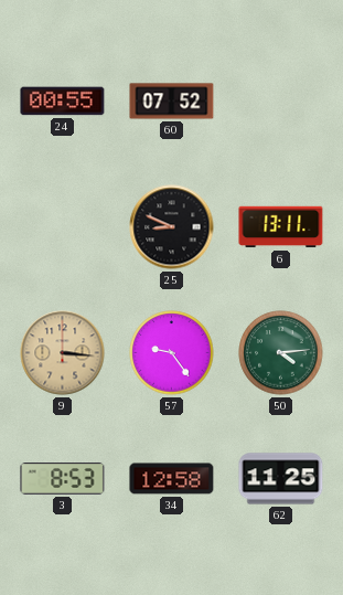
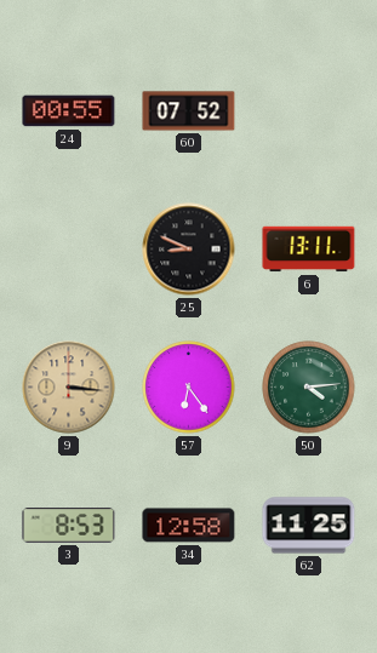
57: 9:24 -> 6:24 (189, 388)
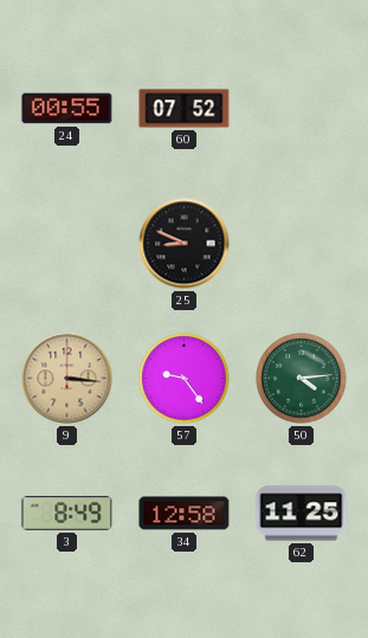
6: 13:11 -> none (309, 250)
57: 6:24 -> 9:24 (185, 379)
3: 8:53 -> 8:49 (67, 514)
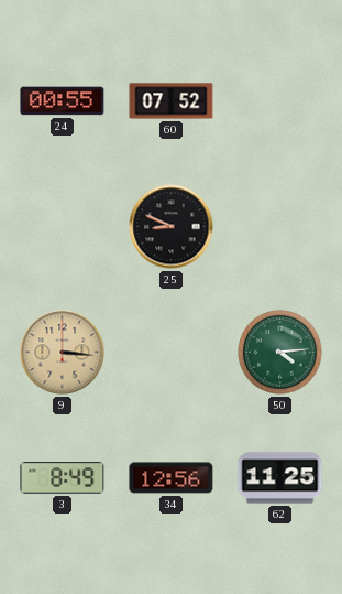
57: 9:24 -> none (185, 379)
34: 12:58 -> 12:56 (172, 478)
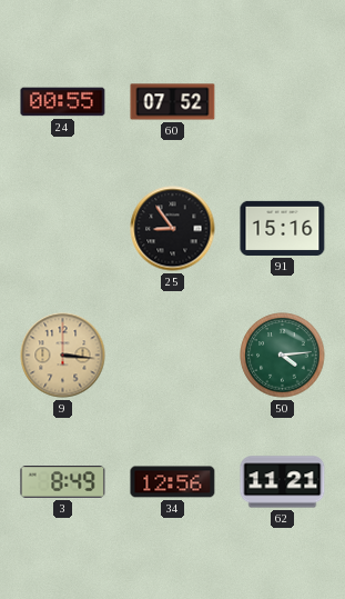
25: 8:49 -> 8:54 (173, 229)
91: none -> 15:16 (283, 228)
62: 11:25 -> 11:21 (283, 482)
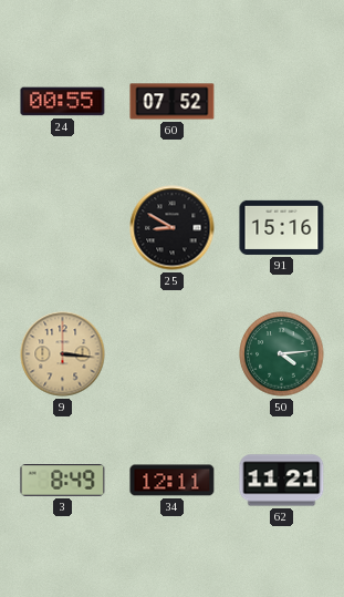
25: 8:54 -> 8:50 (173, 228)
34: 12:56 -> 12:11 (173, 481)
